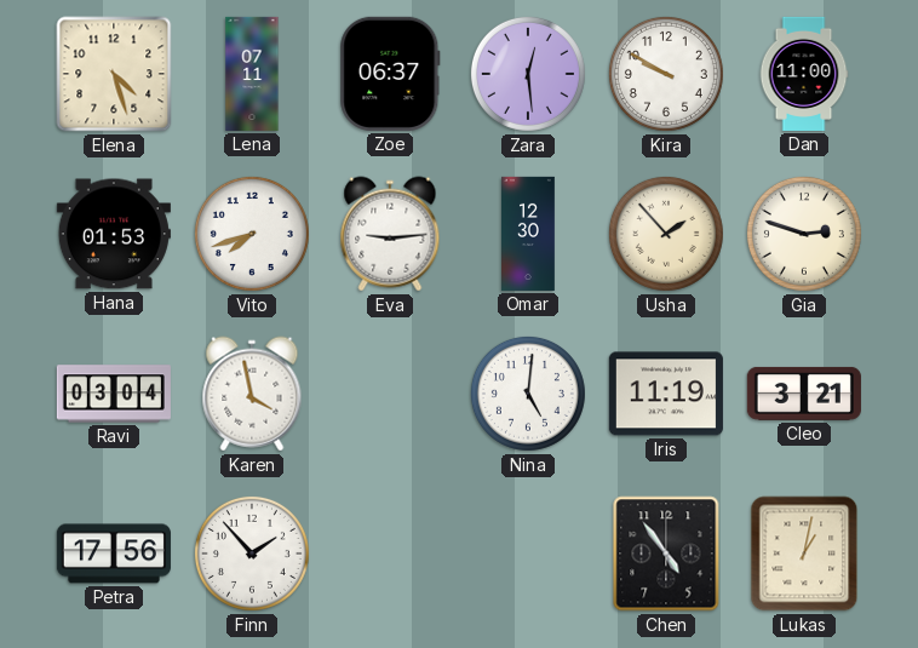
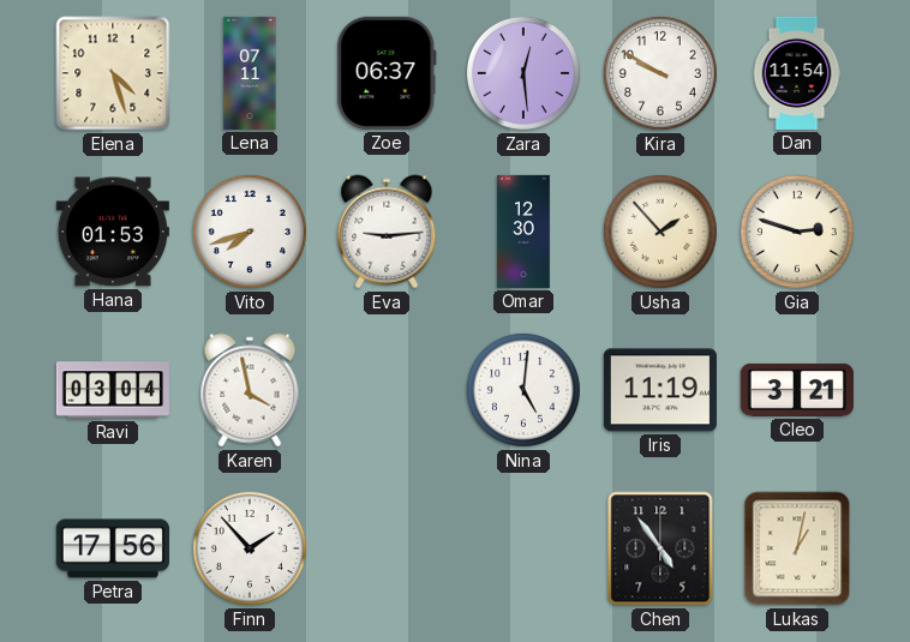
Dan: 11:00 -> 11:54 (797, 73)
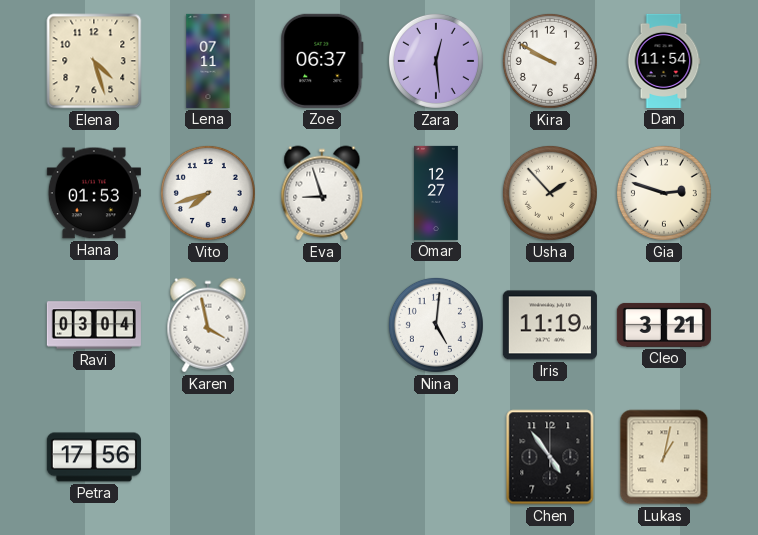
Eva: 9:14 -> 8:57 (322, 193)
Omar: 12:30 -> 12:27 (437, 193)
Finn: 1:53 -> none (250, 548)
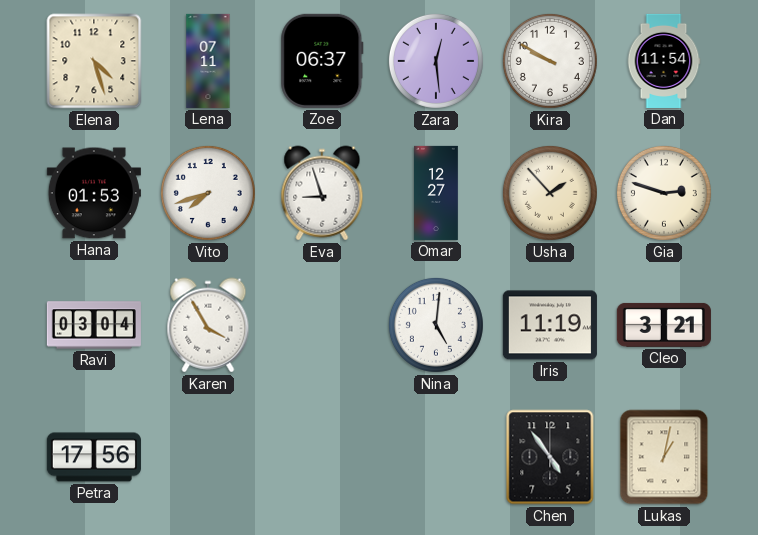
Karen: 3:58 -> 3:55 (208, 325)
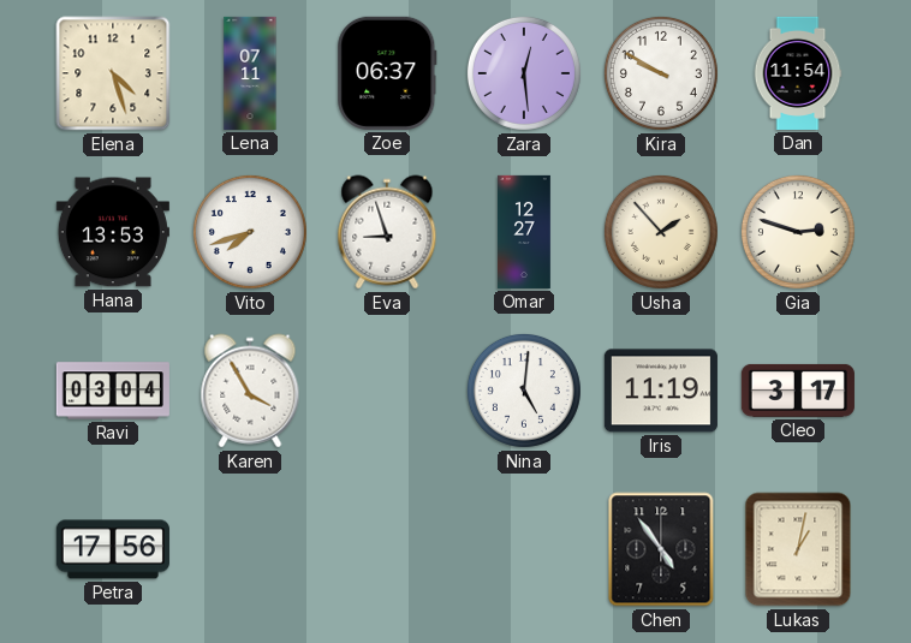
Hana: 01:53 -> 13:53 (113, 232)
Cleo: 3:21 -> 3:17 (798, 391)
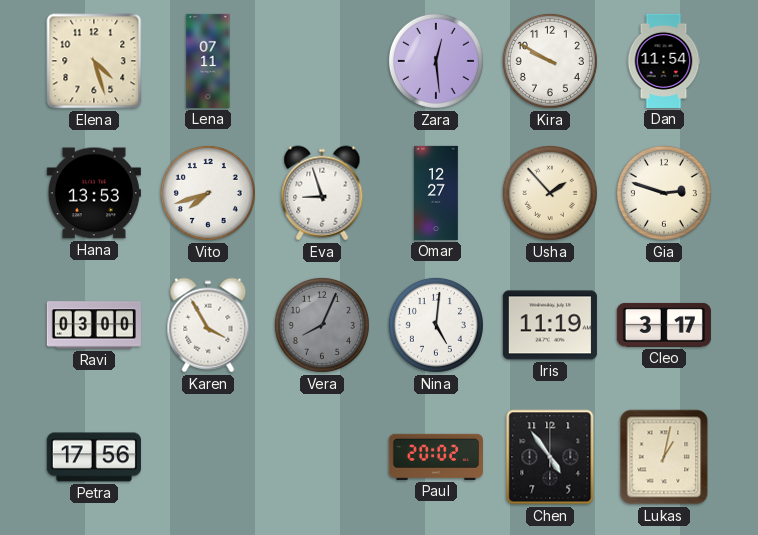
Zoe: 06:37 -> none (387, 73)
Ravi: 03:04 -> 03:00 (94, 325)
Vera: none -> 8:04 (322, 325)
Paul: none -> 20:02 (436, 457)
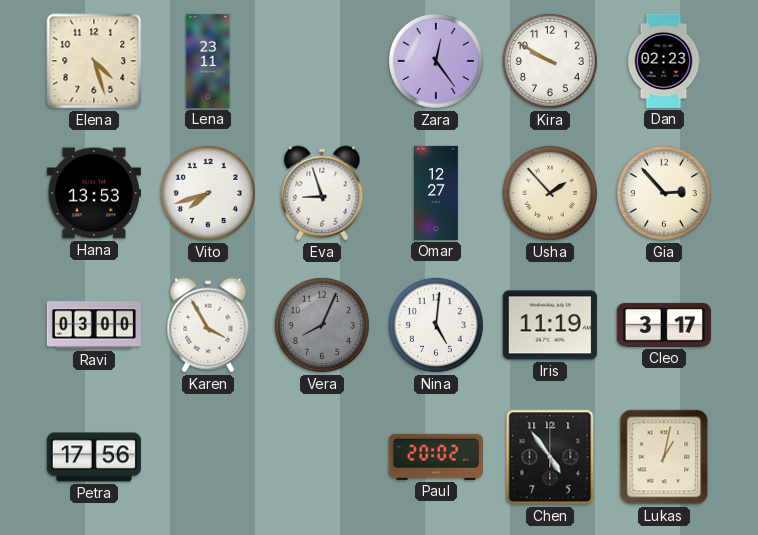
Lena: 07:11 -> 23:11 (208, 61)
Zara: 12:29 -> 12:24 (436, 61)
Dan: 11:54 -> 02:23 (664, 61)
Gia: 2:48 -> 2:53 (664, 193)
